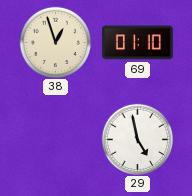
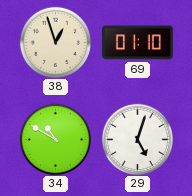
34: none -> 10:50 (55, 139)
29: 4:58 -> 5:03 (137, 139)
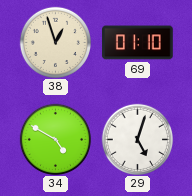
34: 10:50 -> 4:50 (55, 139)
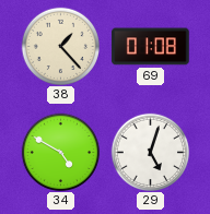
38: 12:57 -> 1:23 (60, 46)
69: 01:10 -> 01:08 (151, 47)
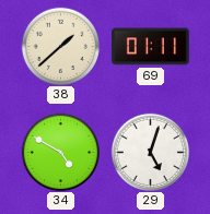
38: 1:23 -> 1:38 (60, 46)
69: 01:08 -> 01:11 (151, 47)
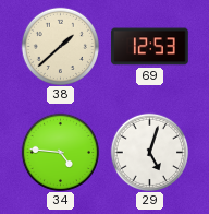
69: 01:11 -> 12:53 (150, 47)
34: 4:50 -> 4:46 (60, 152)
